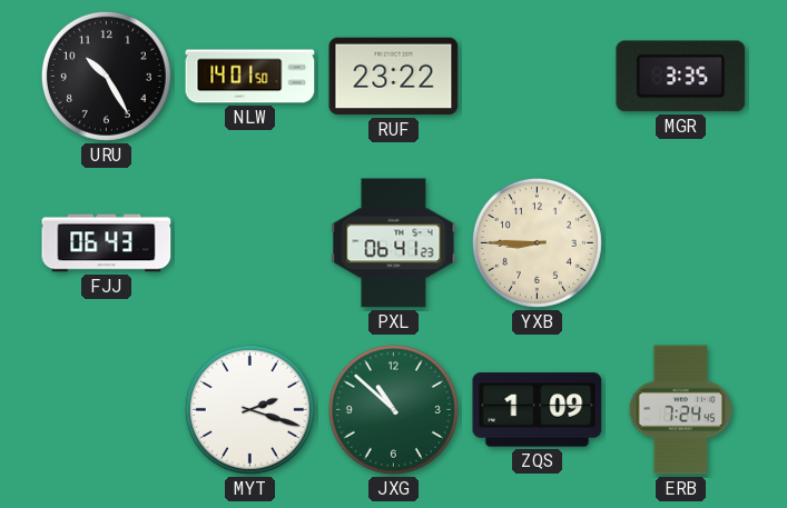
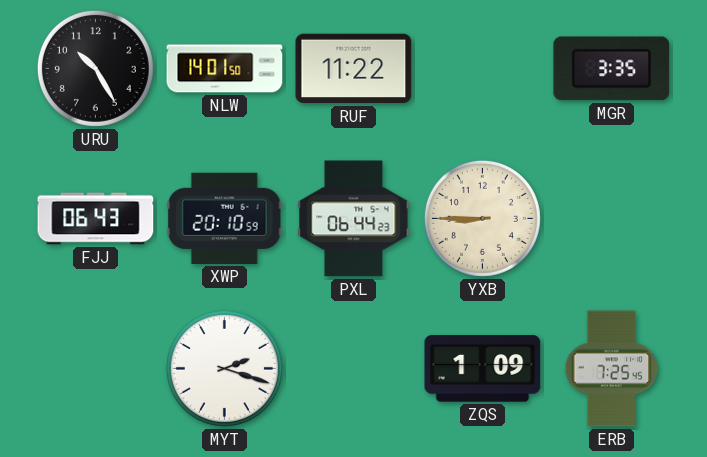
RUF: 23:22 -> 11:22 (354, 69)
XWP: none -> 20:10 (224, 218)
PXL: 06:41 -> 06:44 (354, 219)
JXG: 10:52 -> none (393, 409)
ERB: 7:24 -> 7:25 (612, 369)
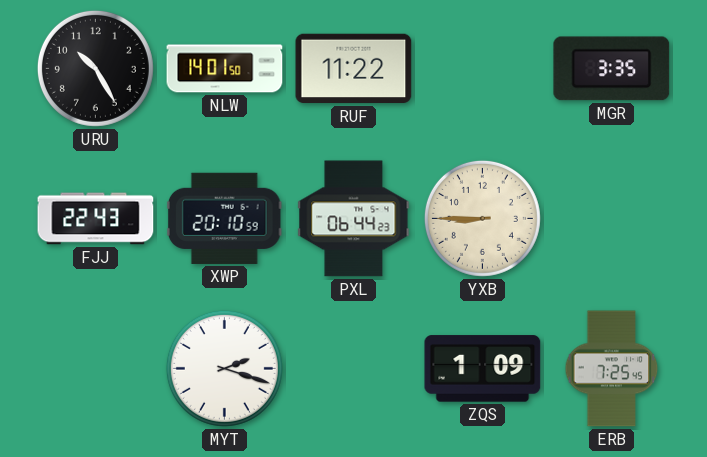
FJJ: 06:43 -> 22:43 (96, 219)
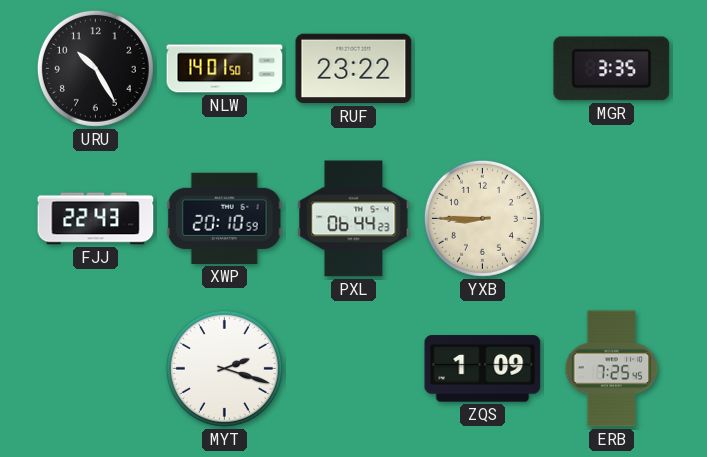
RUF: 11:22 -> 23:22 (354, 69)
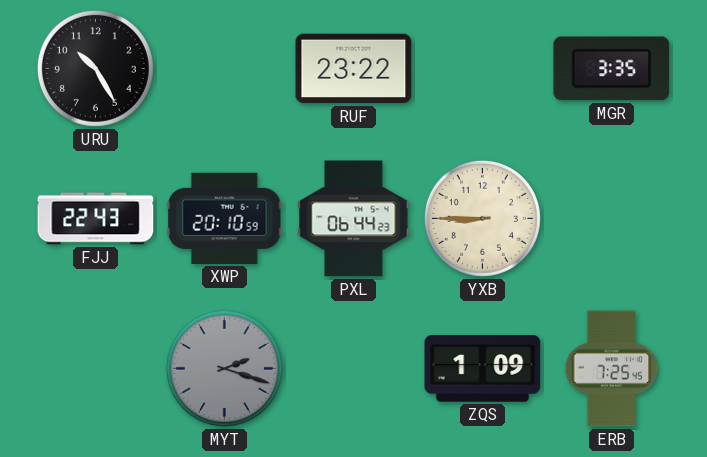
NLW: 14:01 -> none (225, 69)
MYT dial: white -> grey (224, 368)
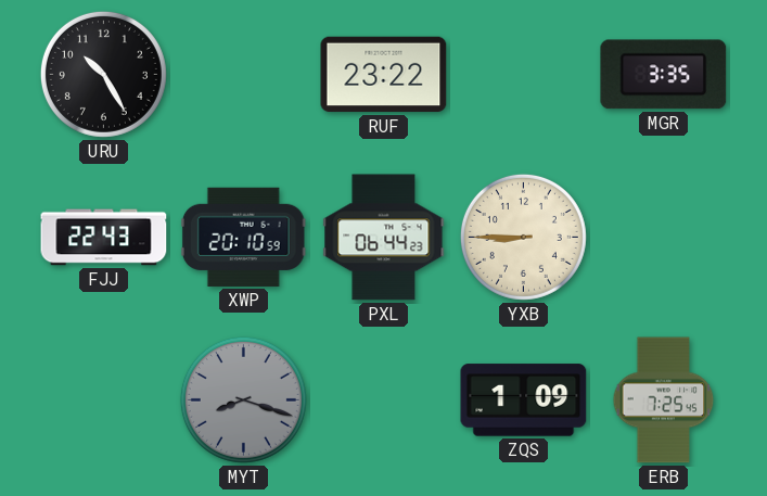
MYT: 2:18 -> 8:18 (243, 399)
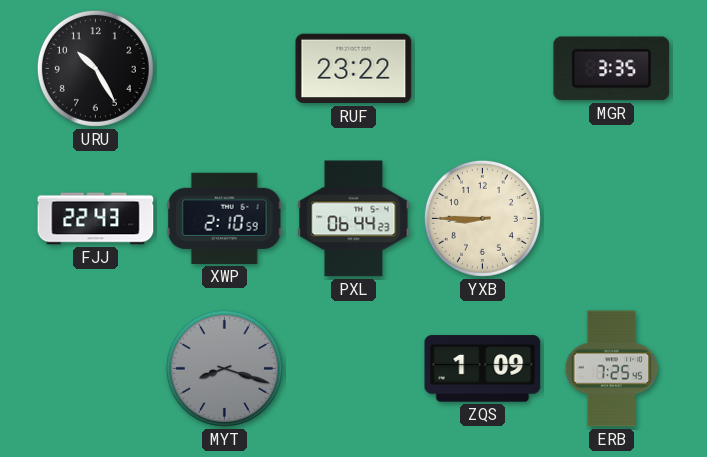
XWP: 20:10 -> 2:10 (224, 218)
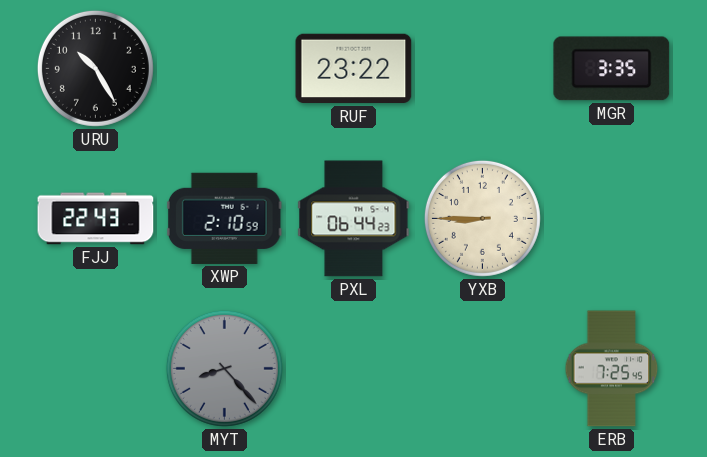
MYT: 8:18 -> 8:23 (224, 368)
ZQS: 1:09 -> none (483, 369)
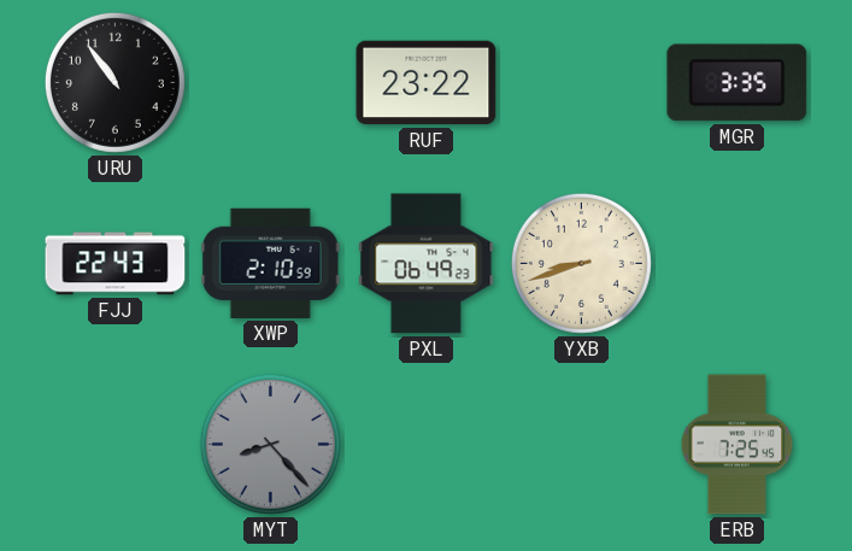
URU: 10:25 -> 10:54 (114, 82)
PXL: 06:44 -> 06:49 (427, 264)
YXB: 8:45 -> 8:42 (581, 263)
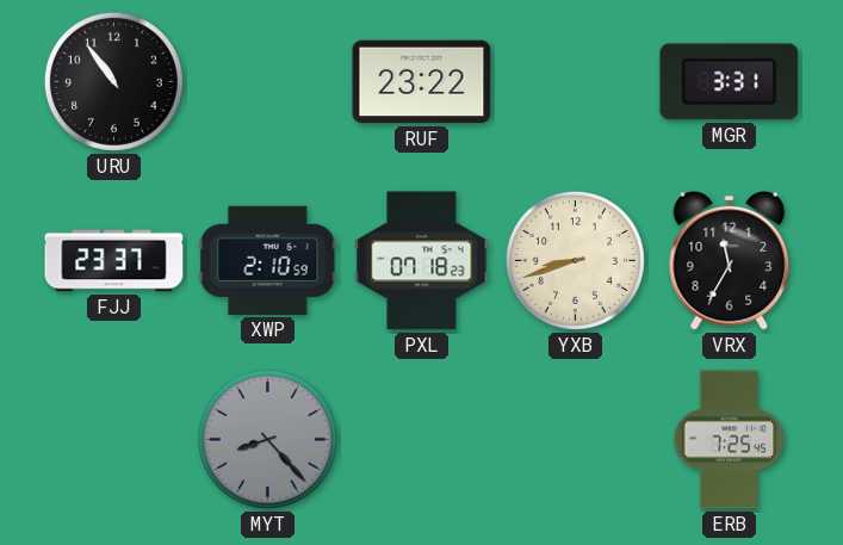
MGR: 3:35 -> 3:31 (730, 82)
FJJ: 22:43 -> 23:37 (114, 261)
PXL: 06:49 -> 07:18 (422, 261)
VRX: none -> 11:35 (730, 260)
